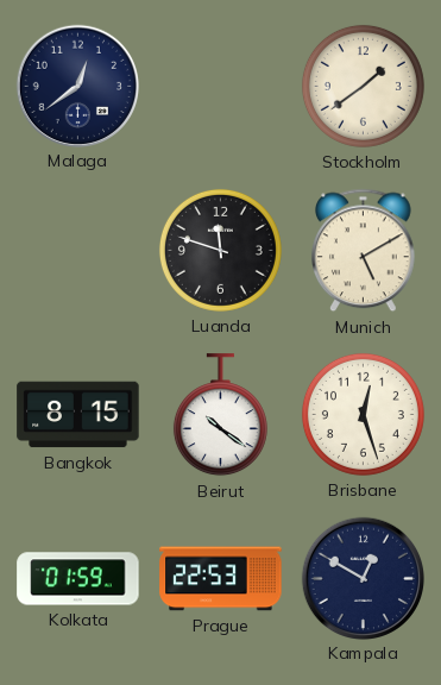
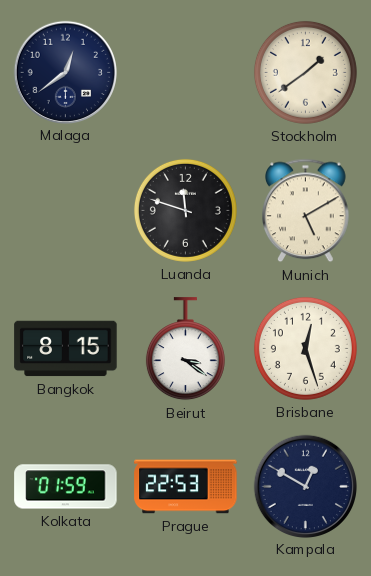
Beirut: 10:21 -> 3:21 (185, 349)
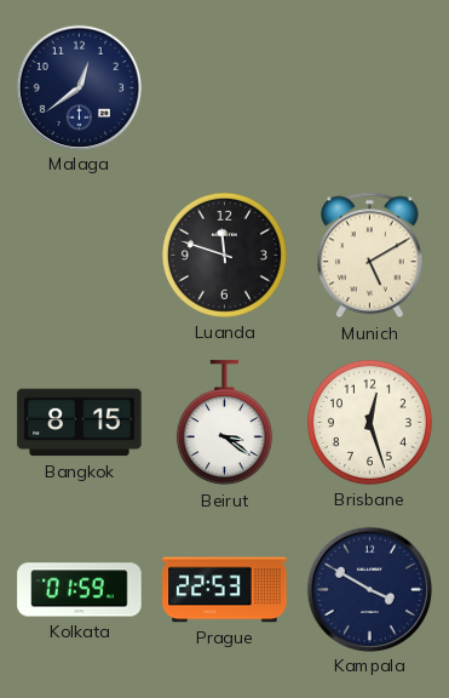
Stockholm: 1:39 -> none (305, 72)
Kampala: 12:50 -> 3:50 (369, 589)
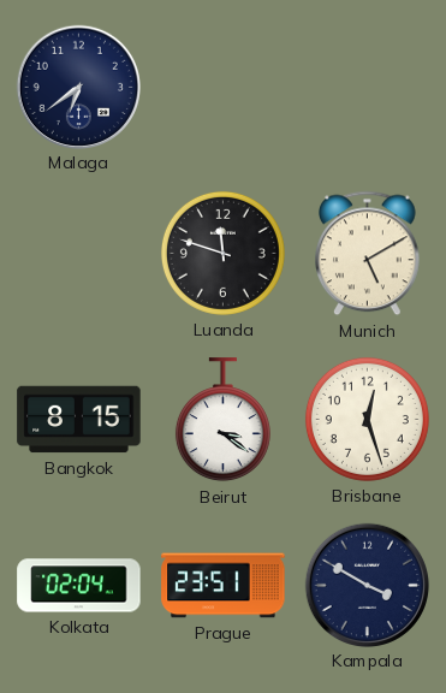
Malaga: 12:39 -> 6:39 (78, 87)
Kolkata: 01:59 -> 02:04 (79, 586)
Prague: 22:53 -> 23:51 (224, 586)
